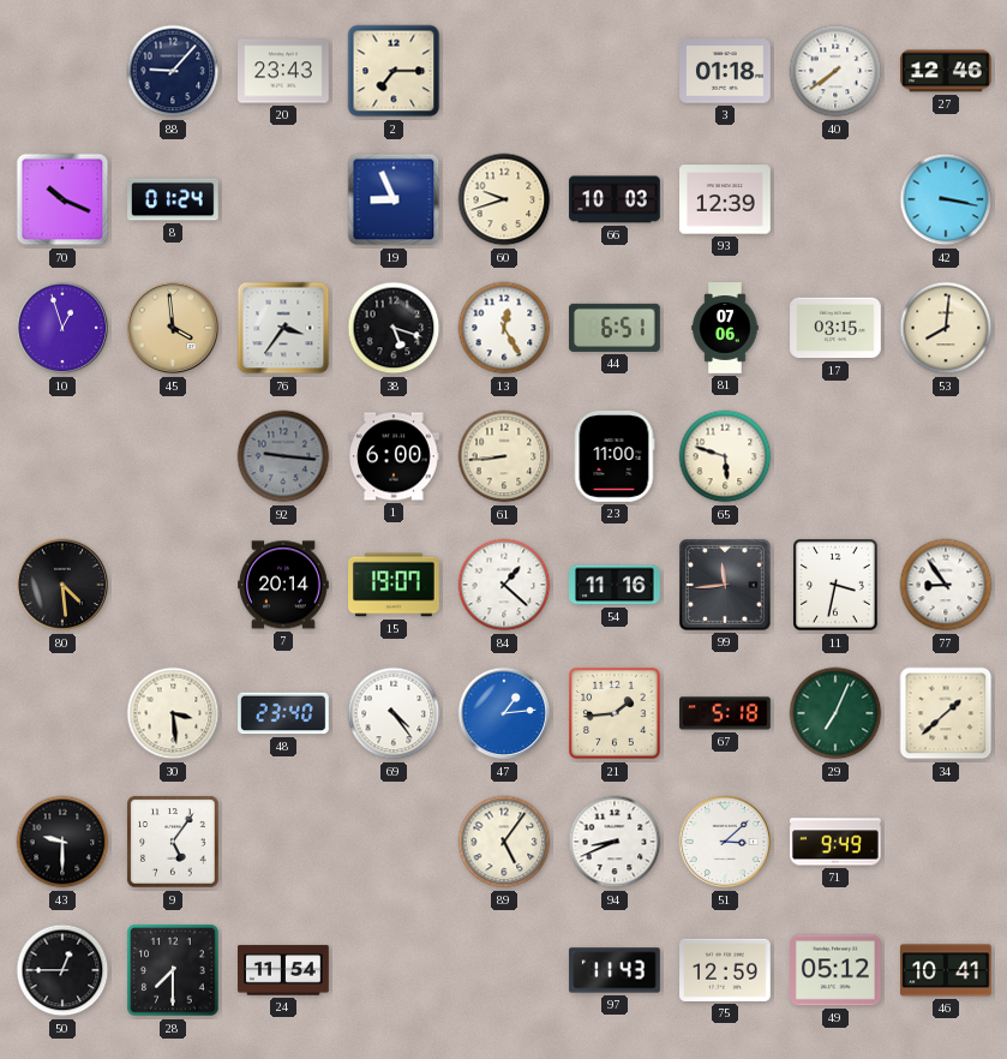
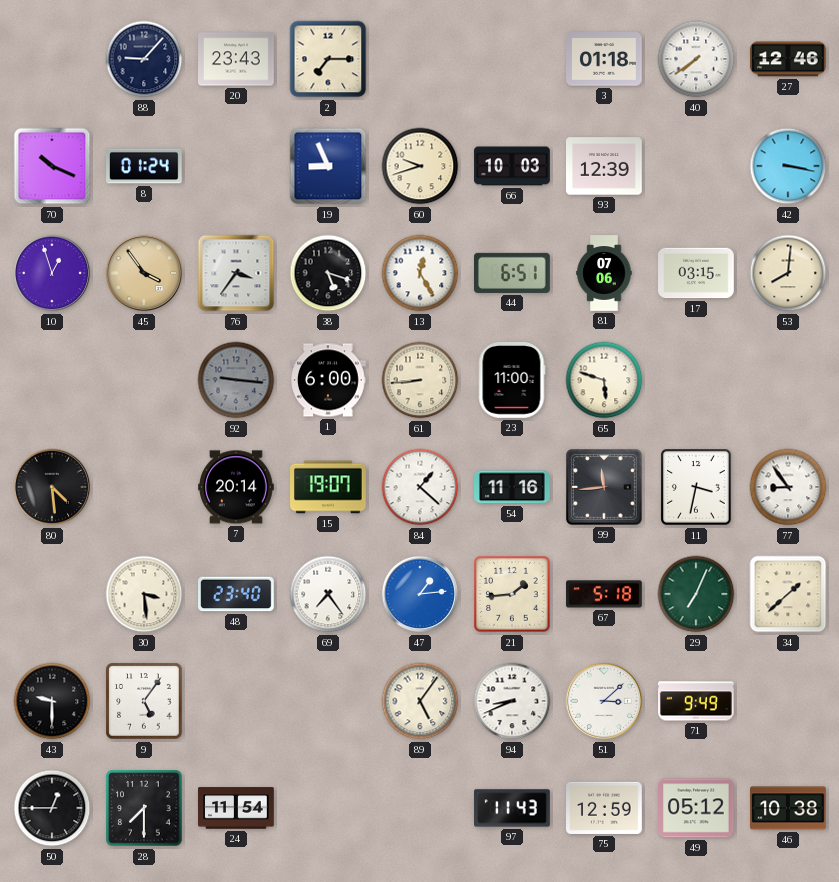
45: 3:59 -> 3:54 (144, 273)
69: 4:24 -> 7:24 (328, 594)
46: 10:41 -> 10:38 (789, 808)
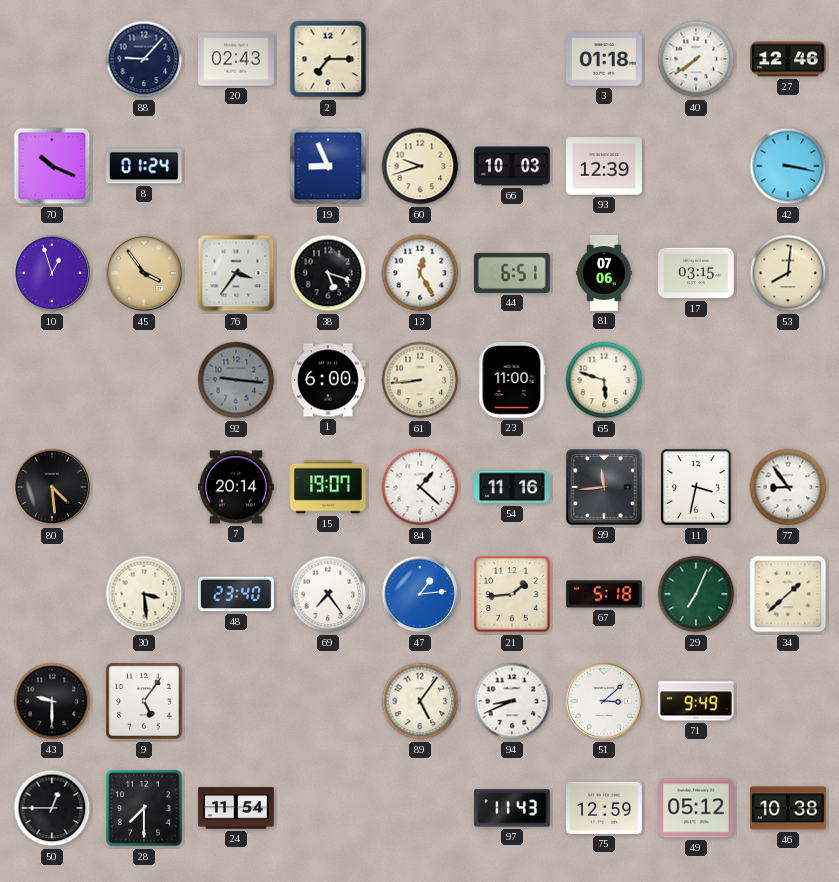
20: 23:43 -> 02:43 (236, 59)
